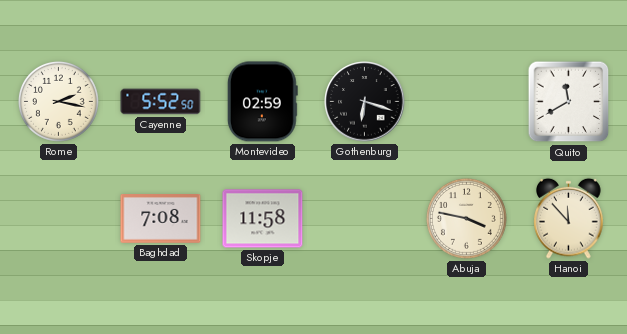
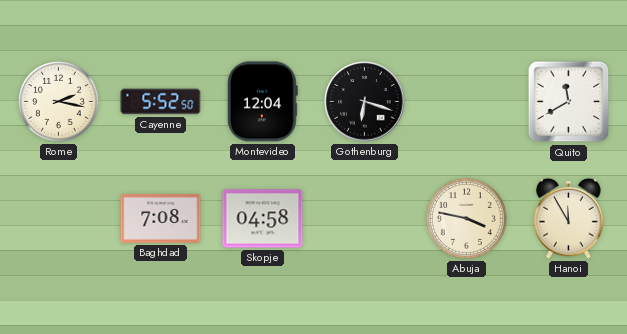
Montevideo: 02:59 -> 12:04 (262, 102)
Skopje: 11:58 -> 04:58 (263, 219)
Hanoi: 11:53 -> 11:55 (569, 218)
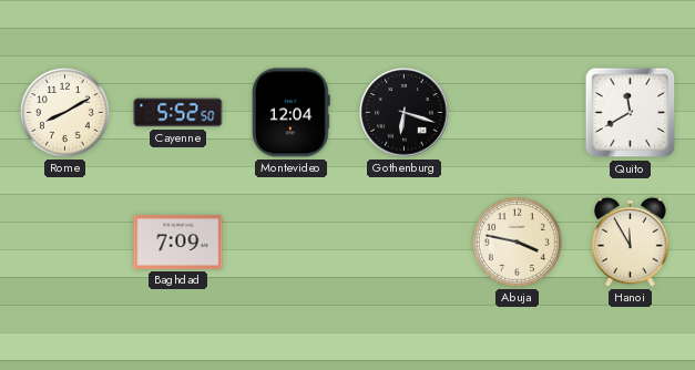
Rome: 2:17 -> 8:10 (64, 112)
Baghdad: 7:08 -> 7:09 (178, 243)
Skopje: 04:58 -> none (263, 219)
